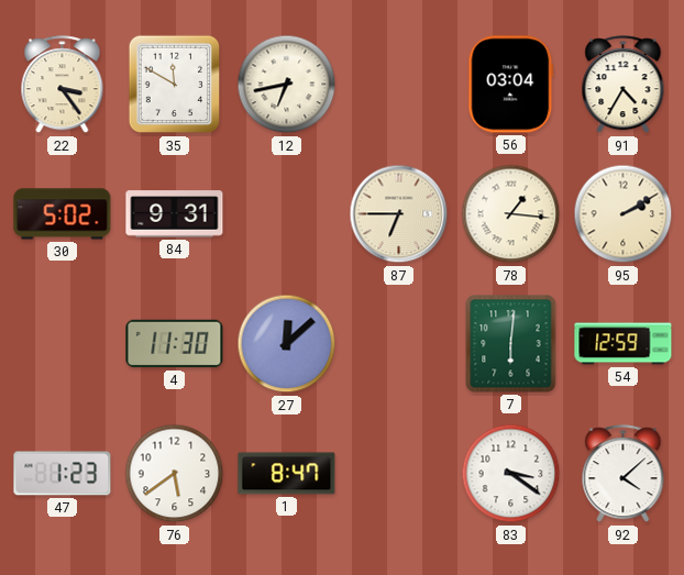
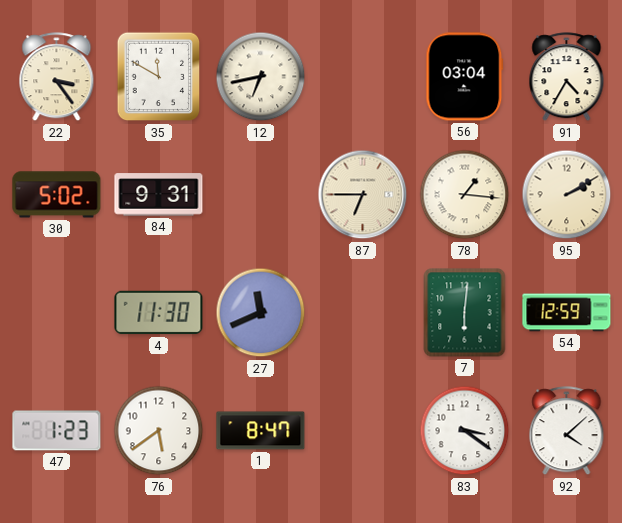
27: 12:08 -> 11:41 (261, 313)
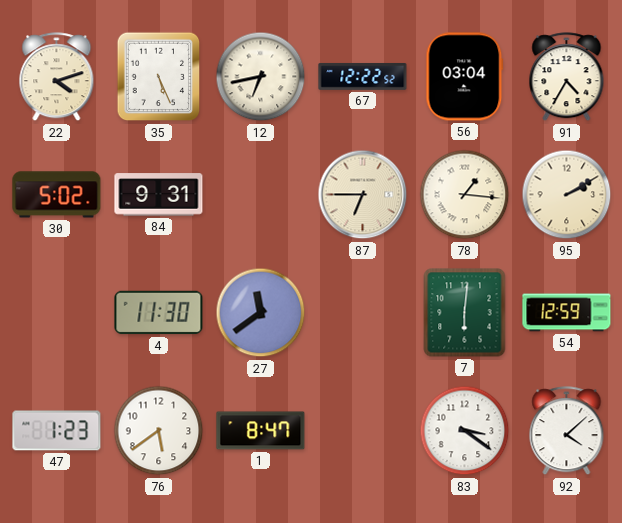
22: 3:24 -> 4:12 (57, 77)
35: 11:50 -> 5:26 (159, 77)
67: none -> 12:22 (363, 76)
27: 11:41 -> 11:39 (261, 313)
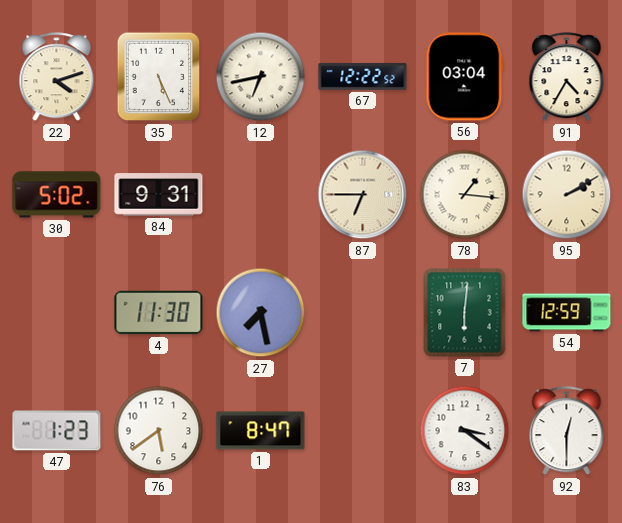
27: 11:39 -> 7:28 (261, 313)
92: 4:08 -> 12:30 (567, 431)
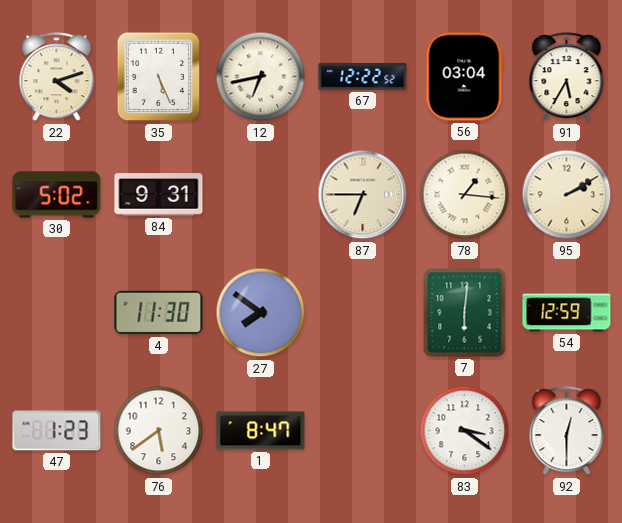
91: 4:35 -> 5:35 (567, 77)
27: 7:28 -> 7:51 (261, 313)
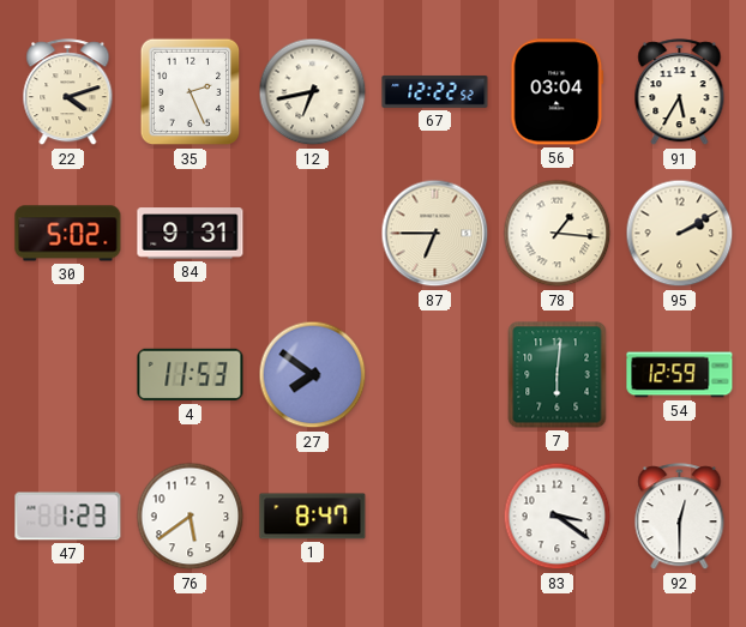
35: 5:26 -> 2:26 (191, 92)
4: 11:30 -> 11:53 (191, 375)
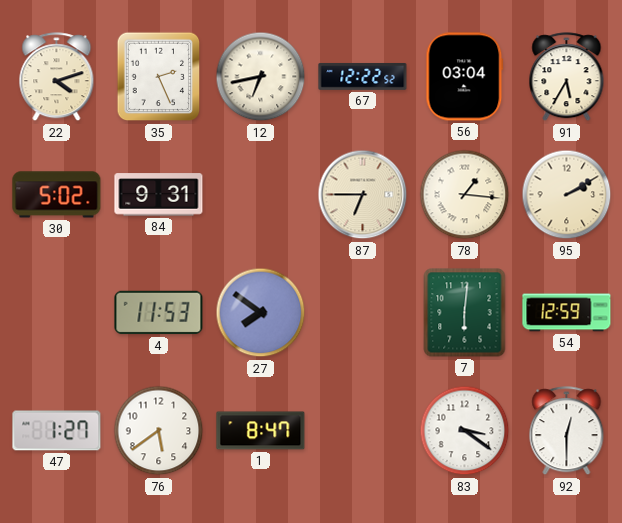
47: 1:23 -> 1:27 (57, 431)
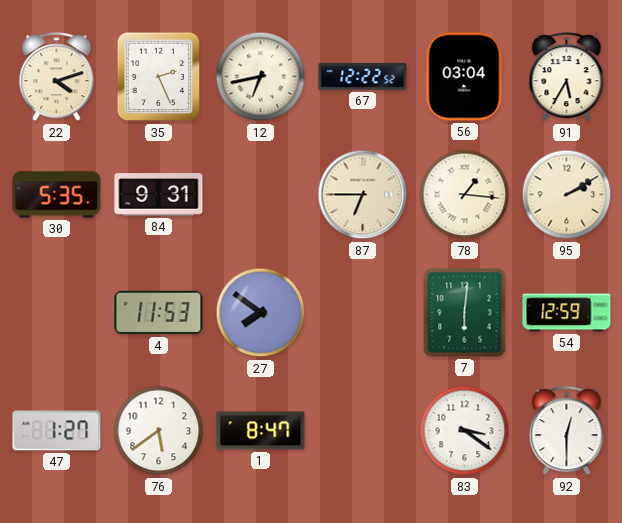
30: 5:02 -> 5:35 (57, 195)
